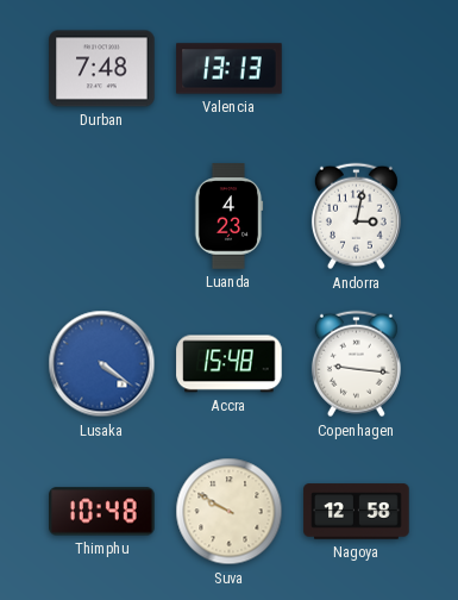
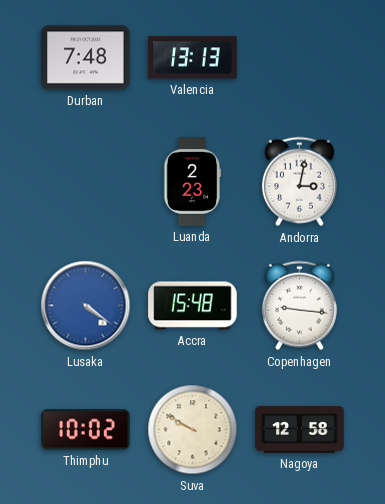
Luanda: 4:23 -> 2:23 (192, 182)
Thimphu: 10:48 -> 10:02 (86, 430)
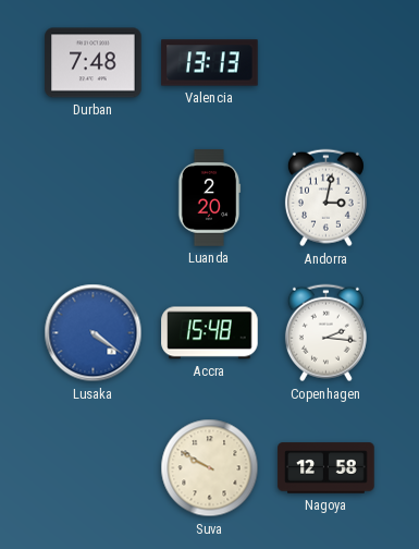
Luanda: 2:23 -> 2:20 (209, 198)
Copenhagen: 9:16 -> 2:16 (325, 333)
Thimphu: 10:02 -> none (86, 430)
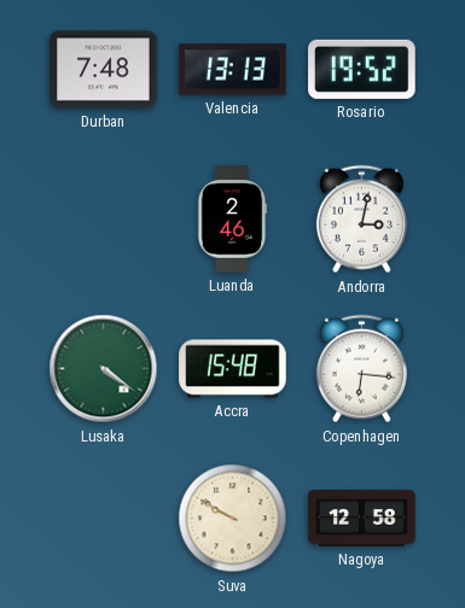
Rosario: none -> 19:52 (362, 69)
Luanda: 2:20 -> 2:46 (232, 220)
Lusaka dial: blue -> green (104, 369)
Copenhagen: 2:16 -> 6:16 (361, 369)
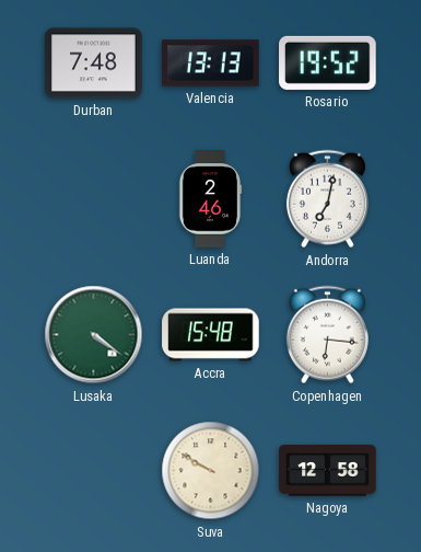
Andorra: 3:02 -> 7:02 (327, 199)
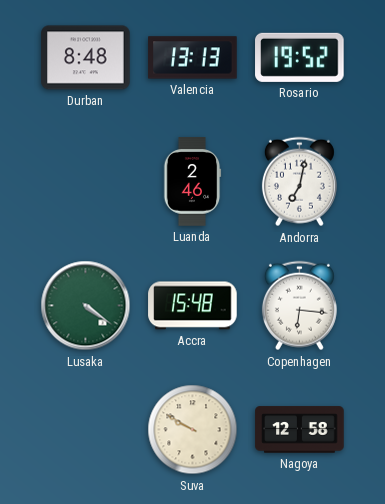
Durban: 7:48 -> 8:48 (86, 58)
